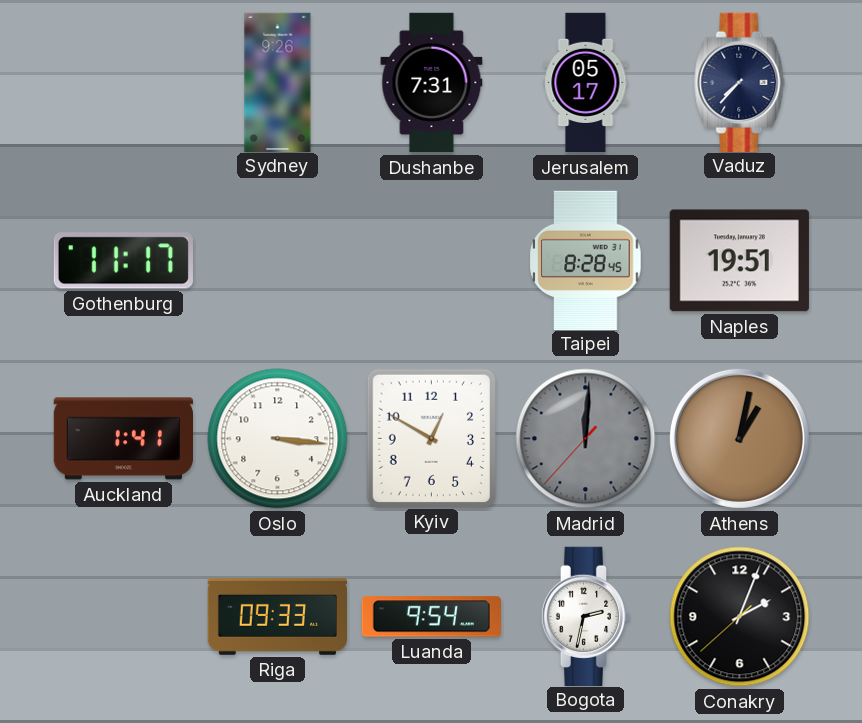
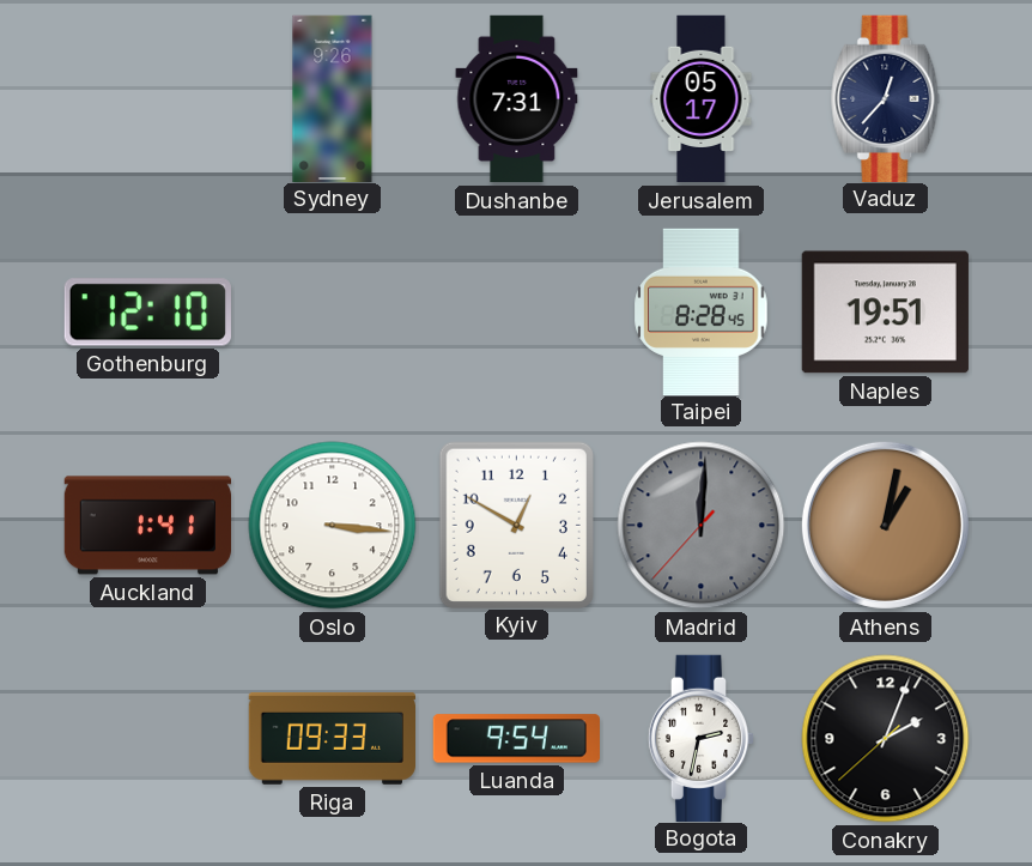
Vaduz: 7:37 -> 12:37 (886, 98)
Gothenburg: 11:17 -> 12:10 (147, 313)
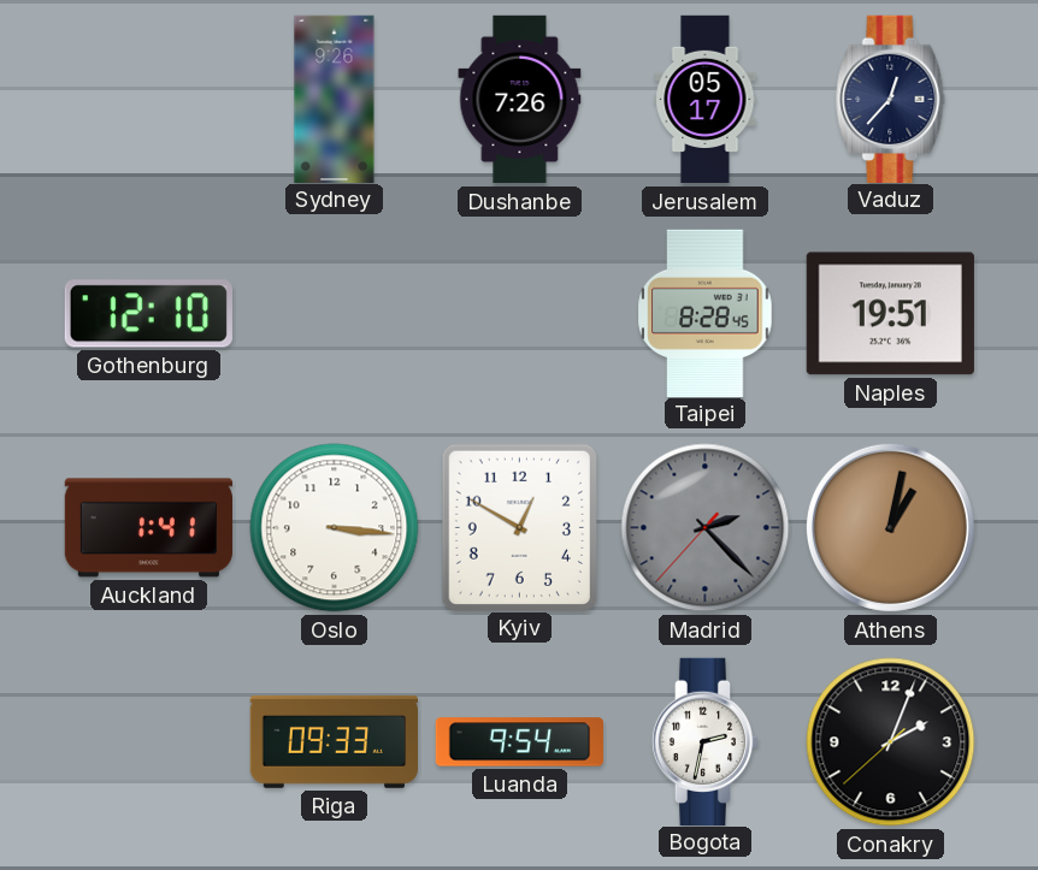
Dushanbe: 7:31 -> 7:26 (520, 100)
Madrid: 12:00 -> 2:22 (706, 528)
